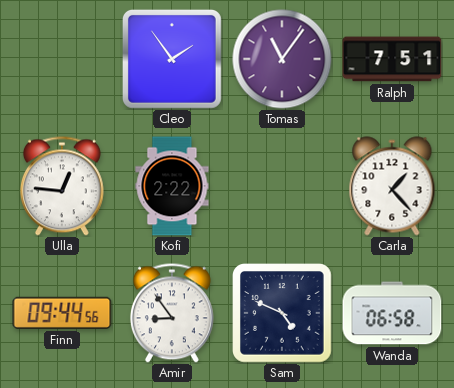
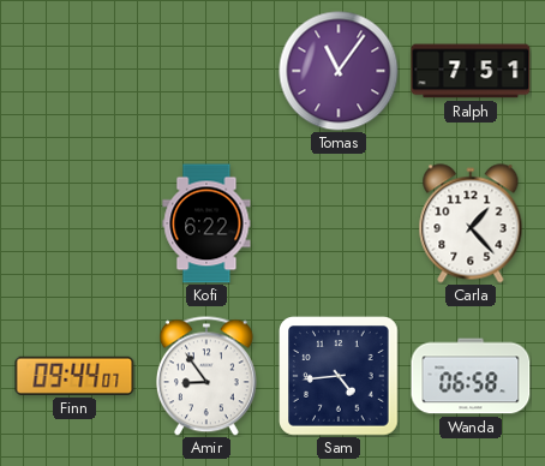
Cleo: 1:54 -> none (172, 59)
Ulla: 12:46 -> none (62, 186)
Kofi: 2:22 -> 6:22 (206, 223)
Finn: 09:44:56 -> 09:44:07 (74, 376)
Sam: 4:49 -> 4:44 (340, 377)
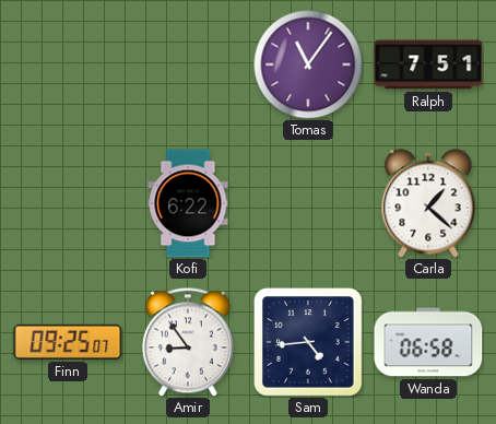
Carla: 1:23 -> 1:22 (428, 203)
Finn: 09:44 -> 09:25 (68, 342)
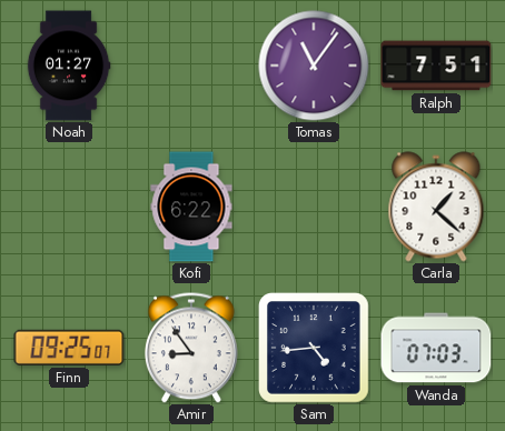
Noah: none -> 01:27 (69, 66)
Wanda: 06:58 -> 07:03 (436, 348)
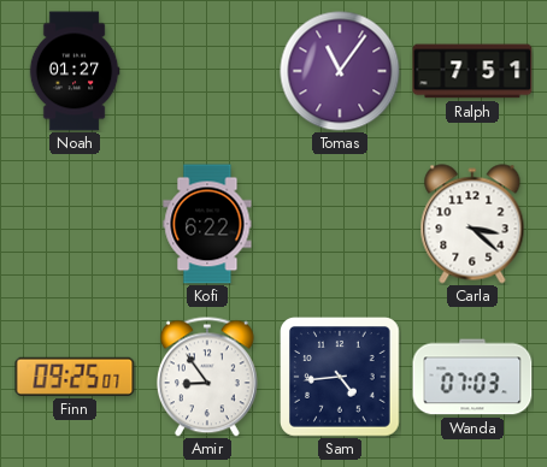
Carla: 1:22 -> 3:22 (472, 224)
